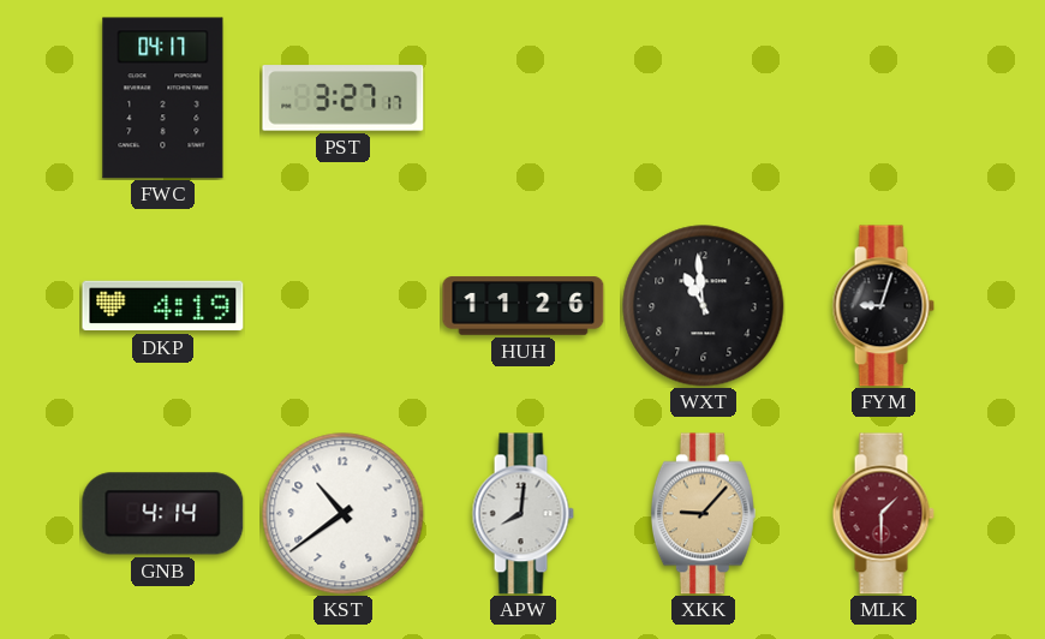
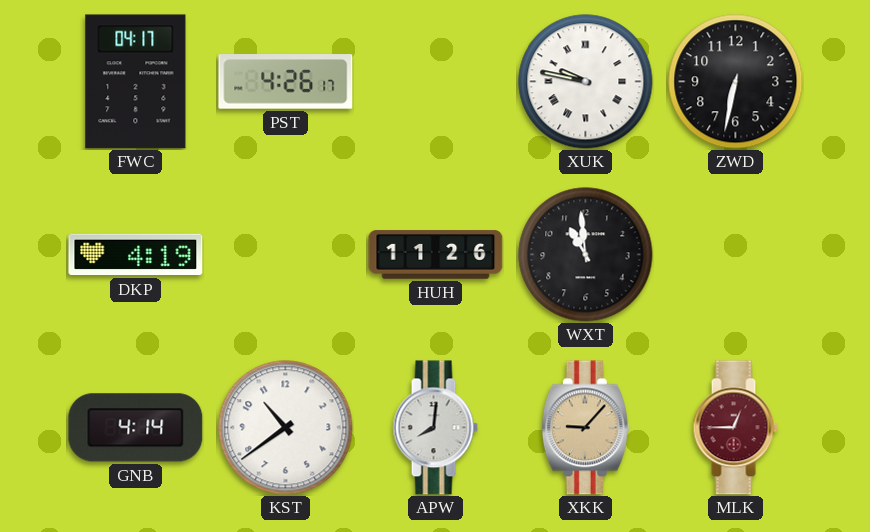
PST: 3:27 -> 4:26 (286, 82)
XUK: none -> 9:47 (586, 82)
ZWD: none -> 6:32 (736, 82)
FYM: 9:03 -> none (883, 306)
MLK: 1:30 -> 12:45 (735, 428)
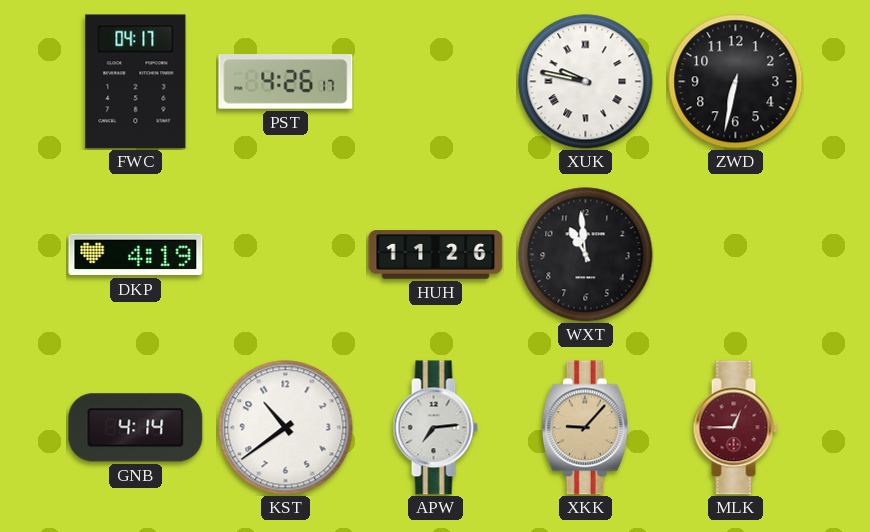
APW: 8:01 -> 7:14 (435, 428)
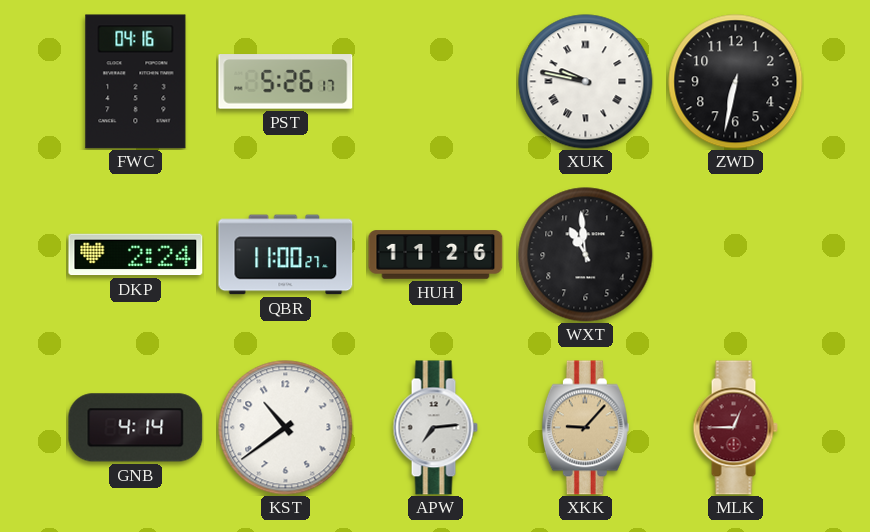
FWC: 04:17 -> 04:16 (136, 82)
PST: 4:26 -> 5:26 (286, 82)
DKP: 4:19 -> 2:24 (136, 255)
QBR: none -> 11:00 (286, 255)
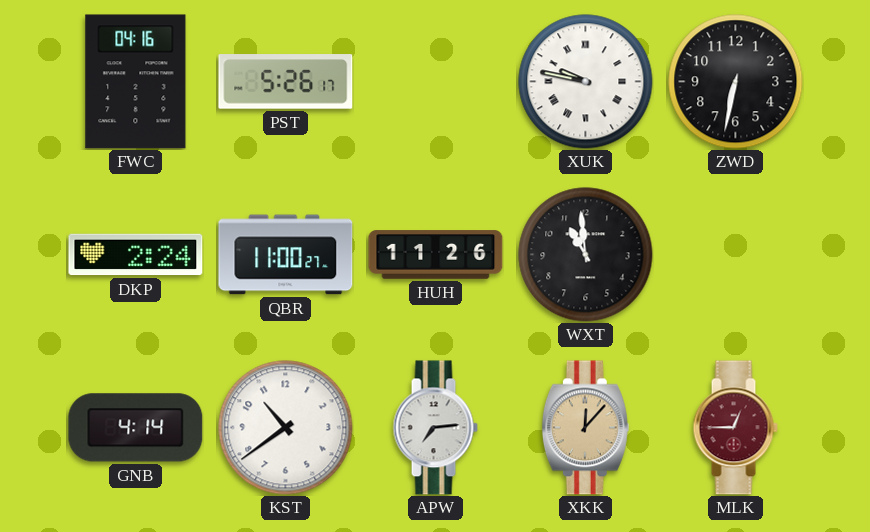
XKK: 9:07 -> 12:07 (585, 428)
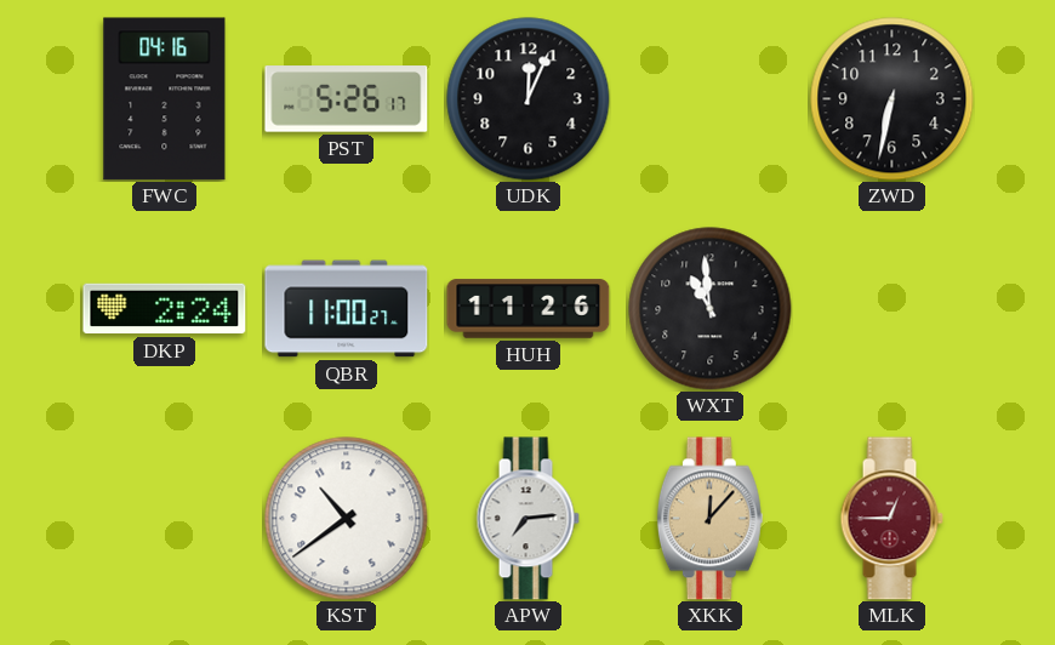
UDK: none -> 12:04 (529, 99)
XUK: 9:47 -> none (586, 82)
GNB: 4:14 -> none (136, 428)
